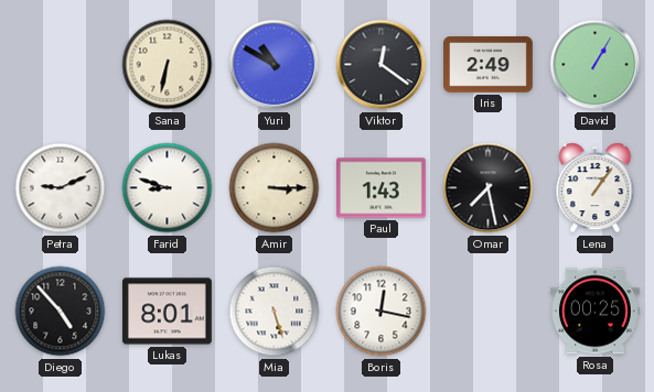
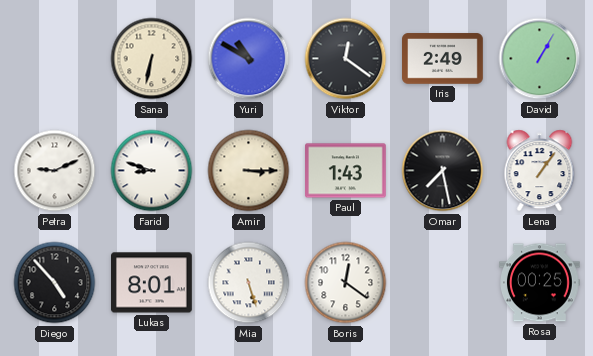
Boris: 12:17 -> 12:21 (346, 283)
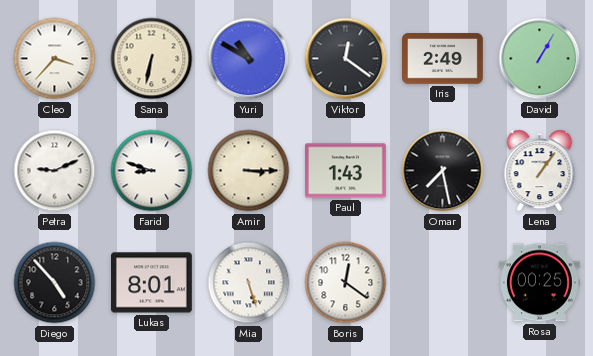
Cleo: none -> 3:37 (55, 59)
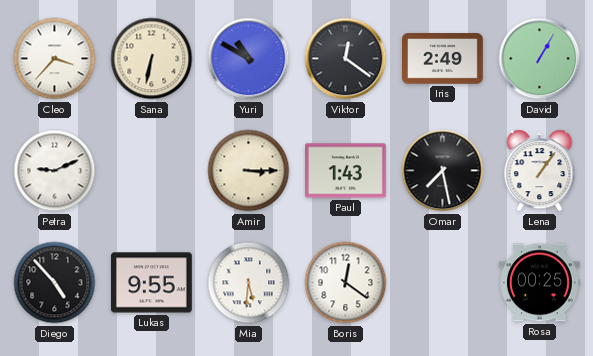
Farid: 8:48 -> none (152, 171)
Lukas: 8:01 -> 9:55 (152, 283)
Mia: 5:27 -> 5:31 (249, 283)
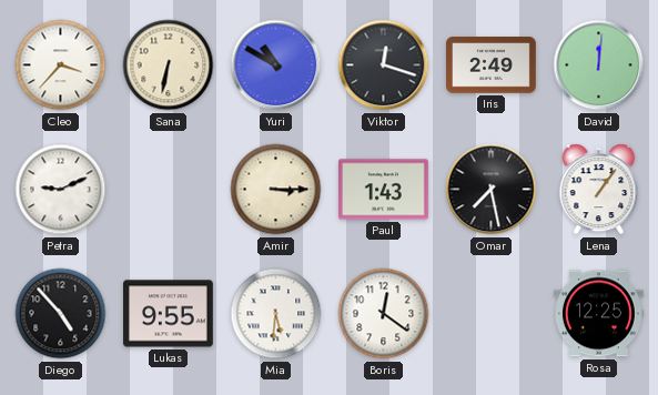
Viktor: 12:21 -> 12:18 (384, 65)
David: 1:05 -> 12:01 (599, 65)
Rosa: 00:25 -> 12:25 (599, 314)
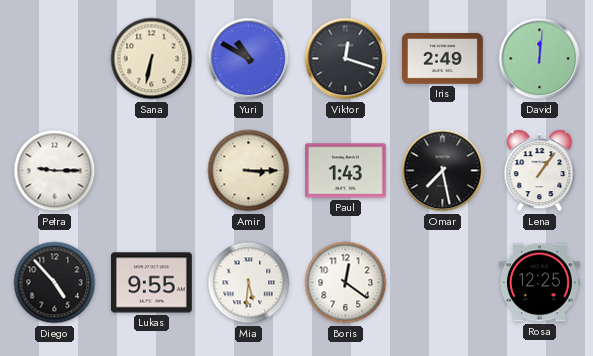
Cleo: 3:37 -> none (61, 65)
Petra: 9:11 -> 9:15 (55, 171)
